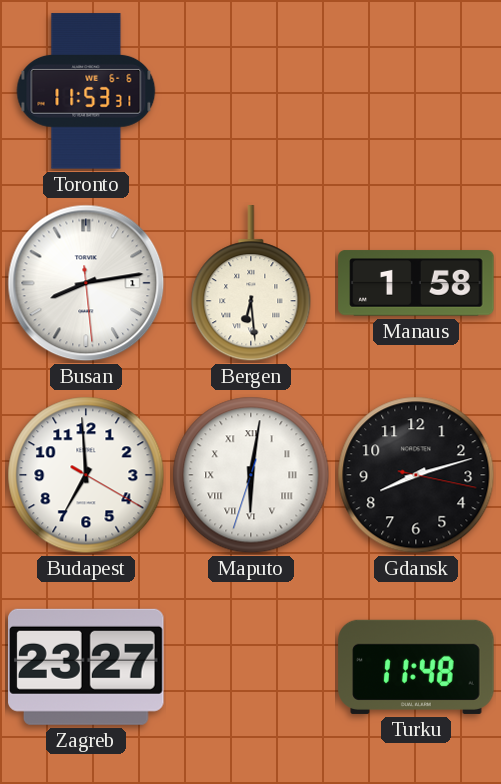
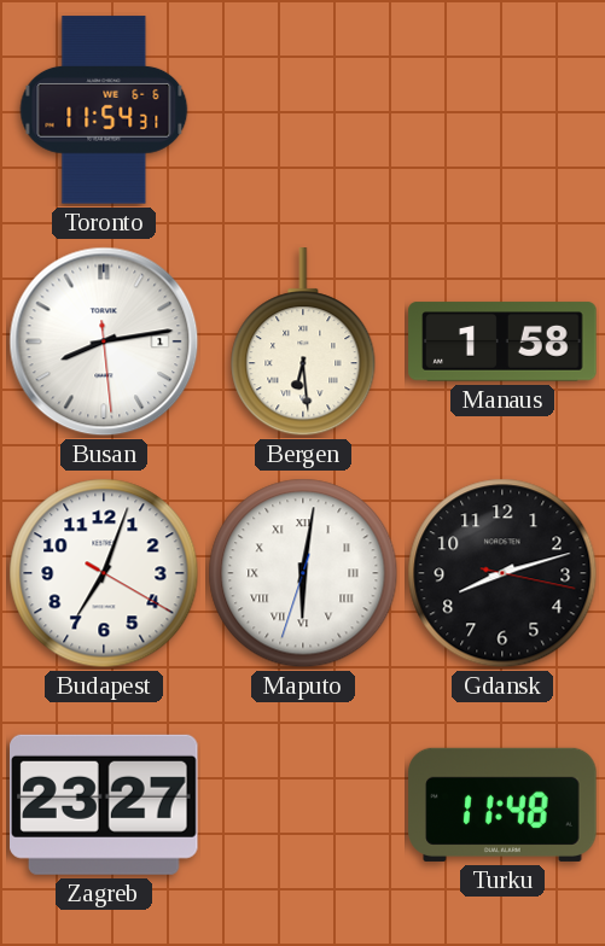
Toronto: 11:53 -> 11:54 (104, 110)
Budapest: 6:59 -> 7:03 (104, 573)
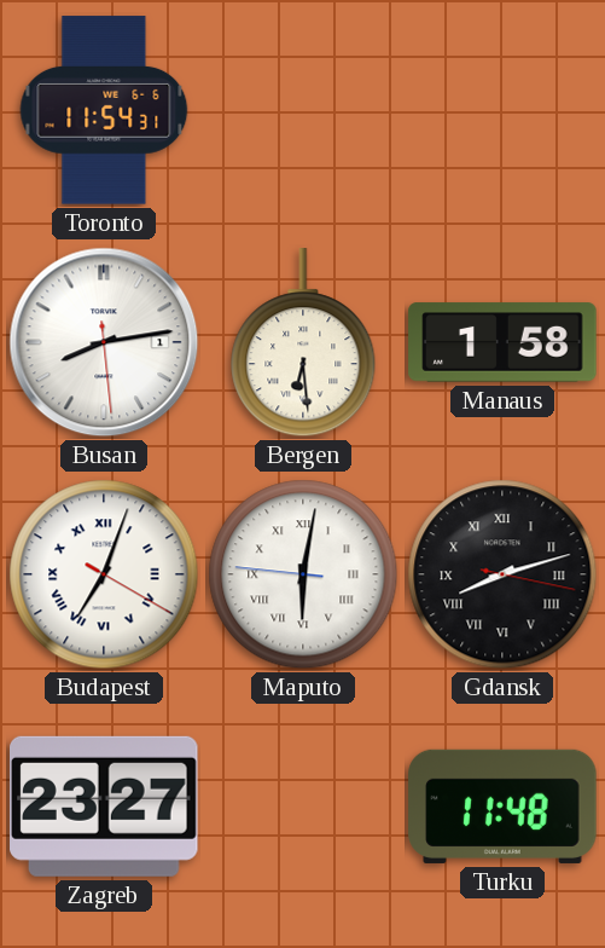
Budapest numerals: Arabic -> Roman (104, 574)
Maputo: 6:01:33 -> 6:01:46 (303, 574)
Gdansk numerals: Arabic -> Roman (502, 574)
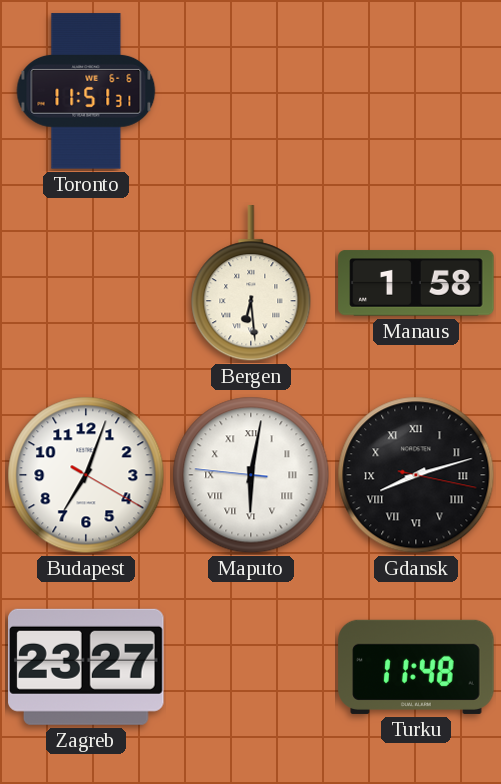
Toronto: 11:54 -> 11:51 (86, 91)
Busan: 8:13 -> none (104, 342)
Budapest numerals: Roman -> Arabic (86, 475)
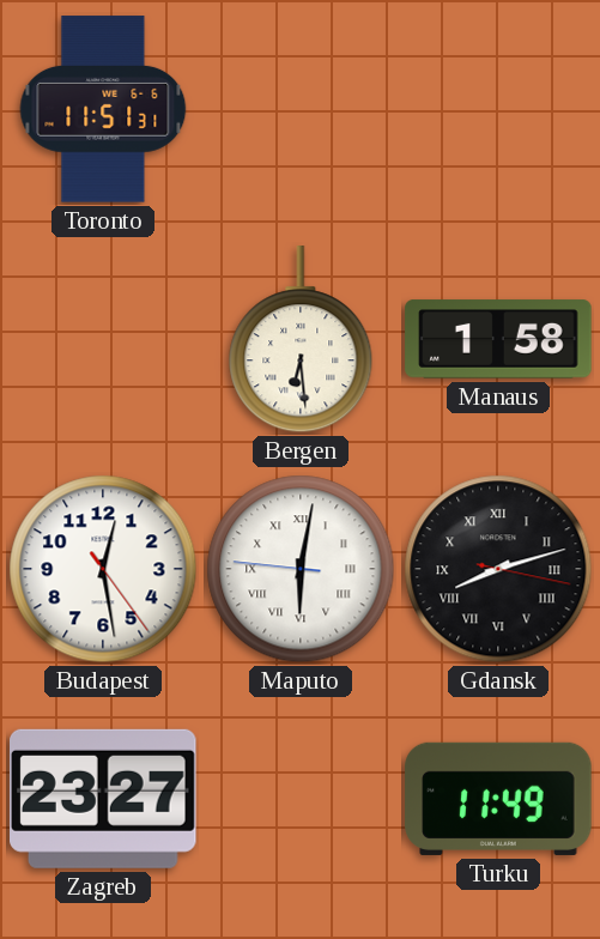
Budapest: 7:03 -> 12:28 (103, 569)
Turku: 11:48 -> 11:49 (498, 799)
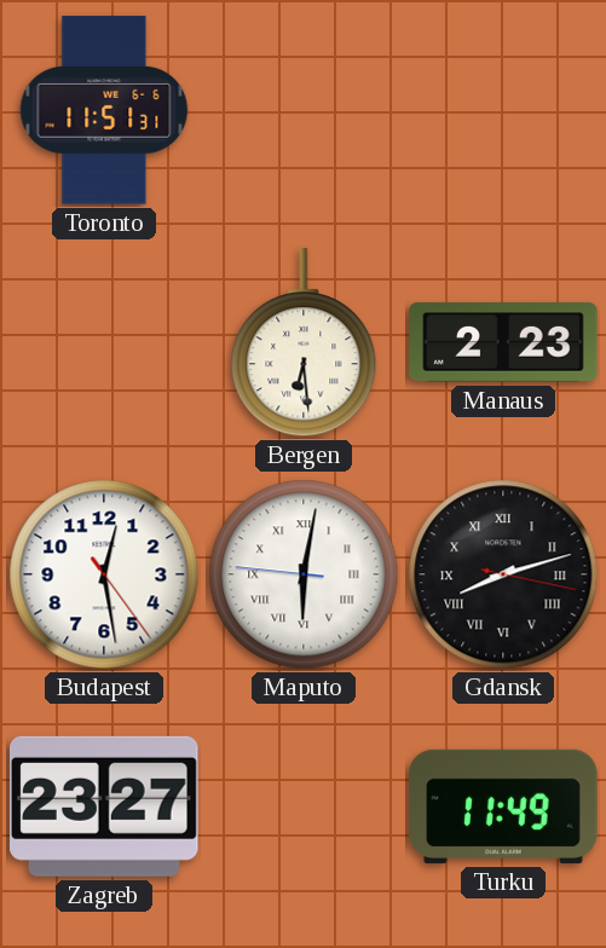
Manaus: 1:58 -> 2:23 (503, 342)
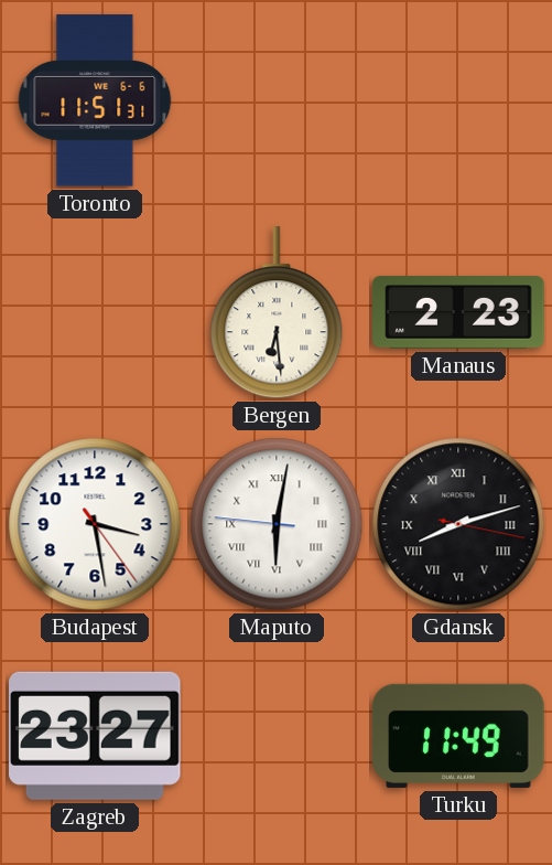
Budapest: 12:28 -> 3:28 (95, 524)
